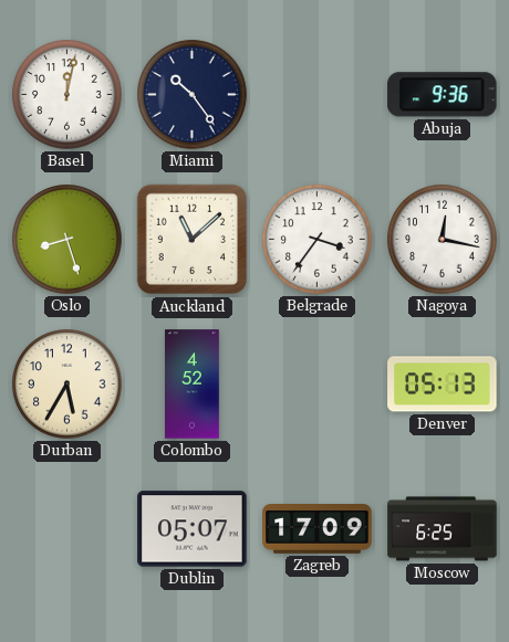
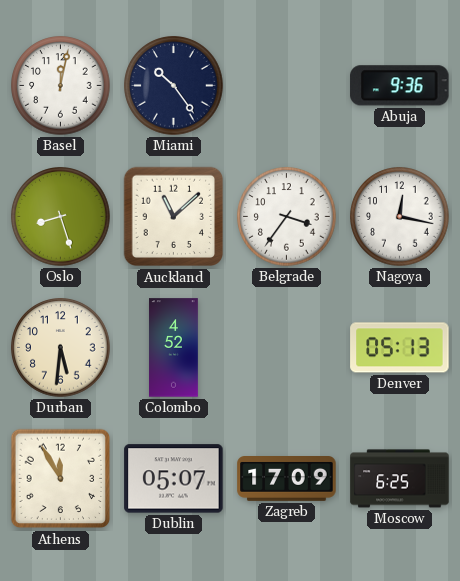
Durban: 5:35 -> 5:31 (61, 348)
Athens: none -> 11:55 (61, 479)
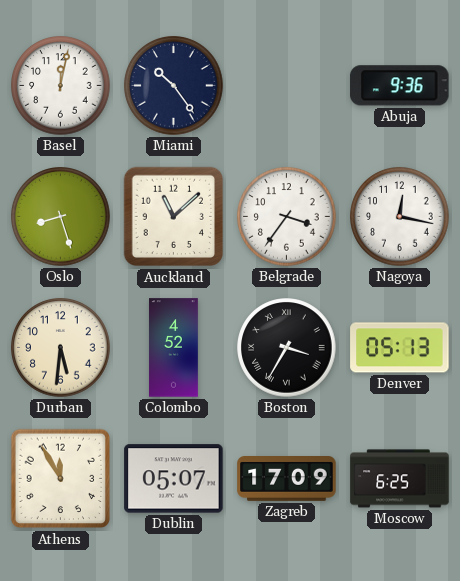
Boston: none -> 3:35 (287, 348)
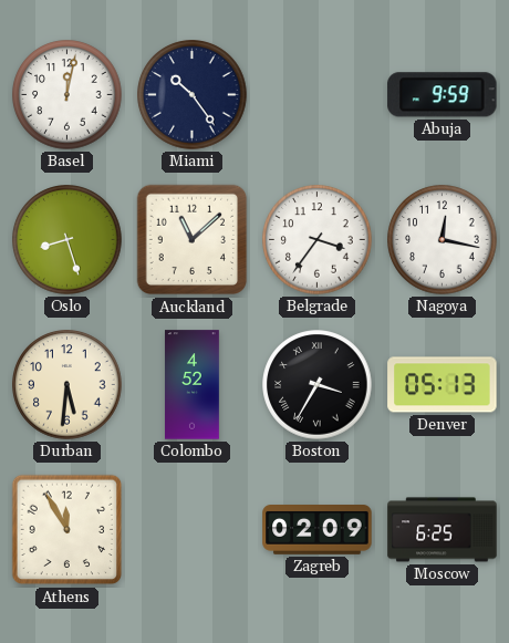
Abuja: 9:36 -> 9:59 (443, 95)
Dublin: 05:07 -> none (174, 479)
Zagreb: 17:09 -> 02:09 (318, 530)
